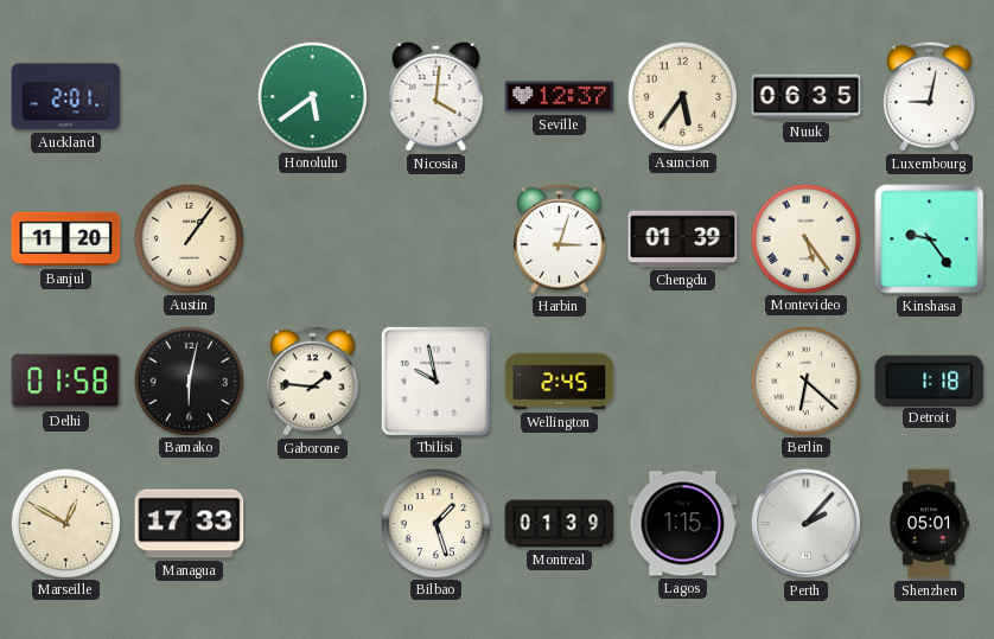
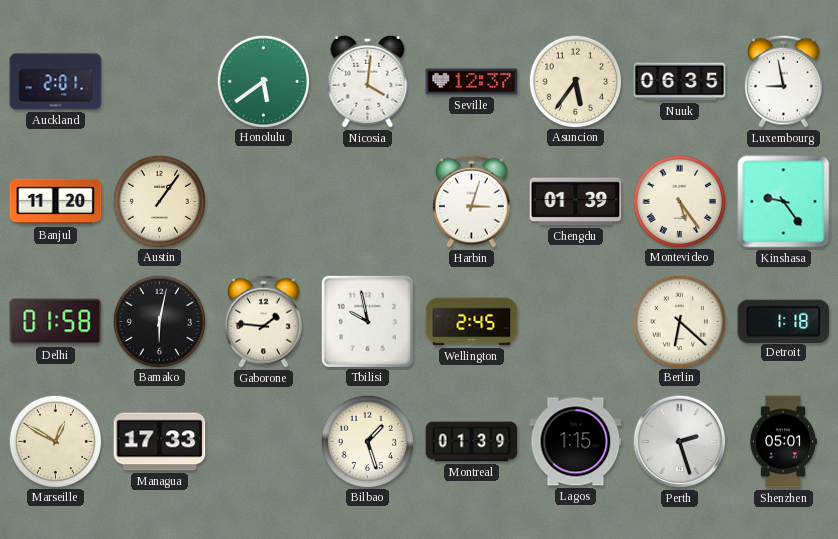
Luxembourg: 9:02 -> 8:58 (784, 81)
Perth: 2:07 -> 2:27 (680, 442)
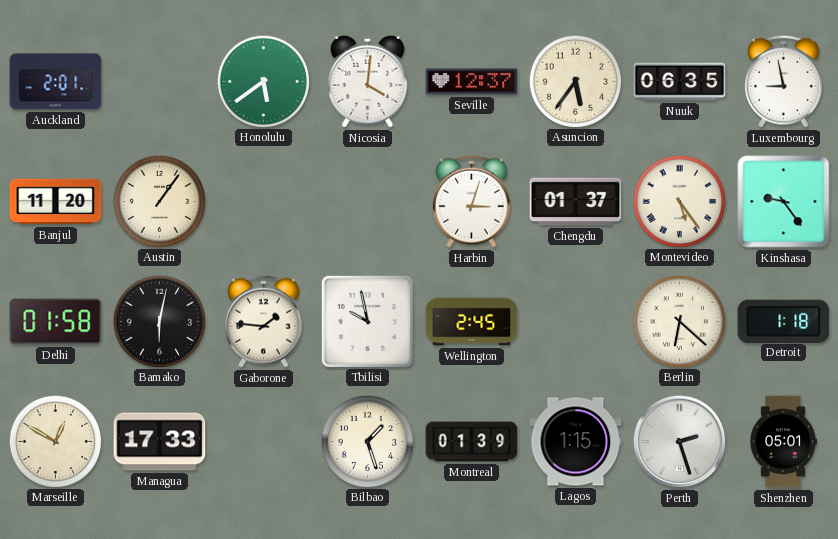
Chengdu: 01:39 -> 01:37 (576, 202)
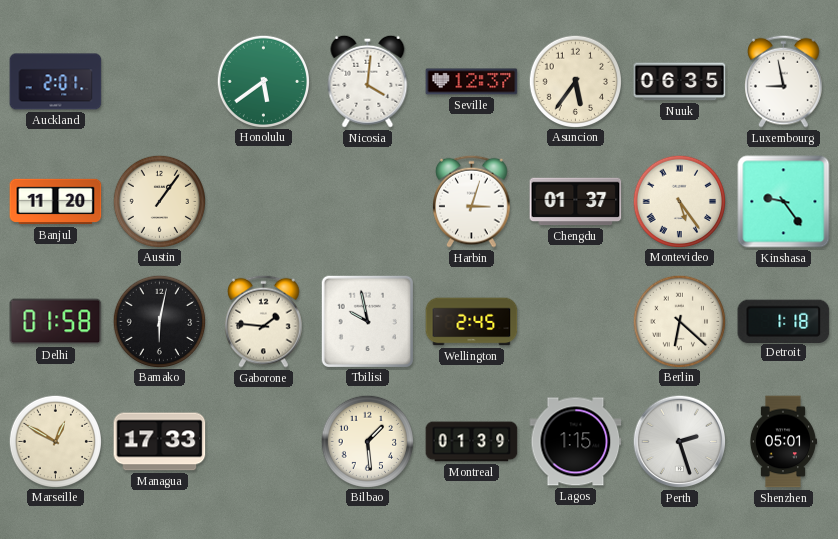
Bilbao: 1:27 -> 1:29 (367, 441)
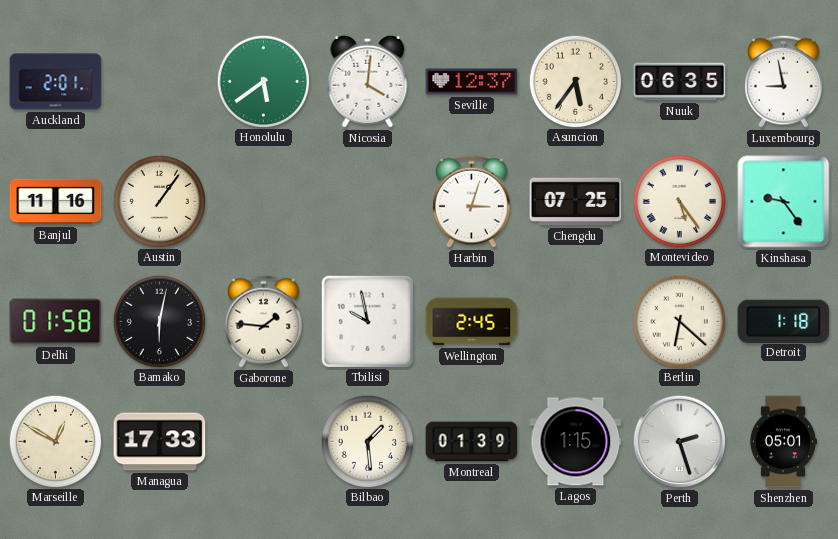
Banjul: 11:20 -> 11:16 (56, 202)
Chengdu: 01:37 -> 07:25 (576, 202)
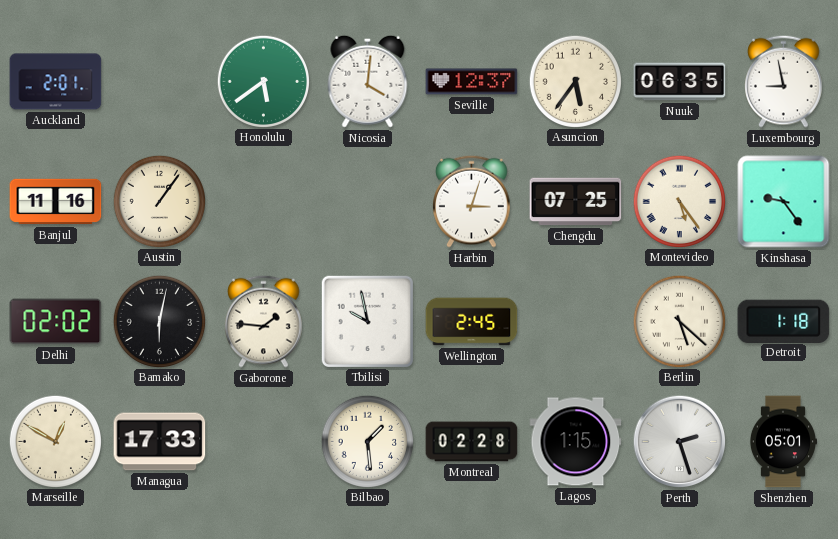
Delhi: 01:58 -> 02:02 (56, 322)
Berlin: 6:22 -> 5:22 (679, 321)
Montreal: 01:39 -> 02:28 (472, 442)
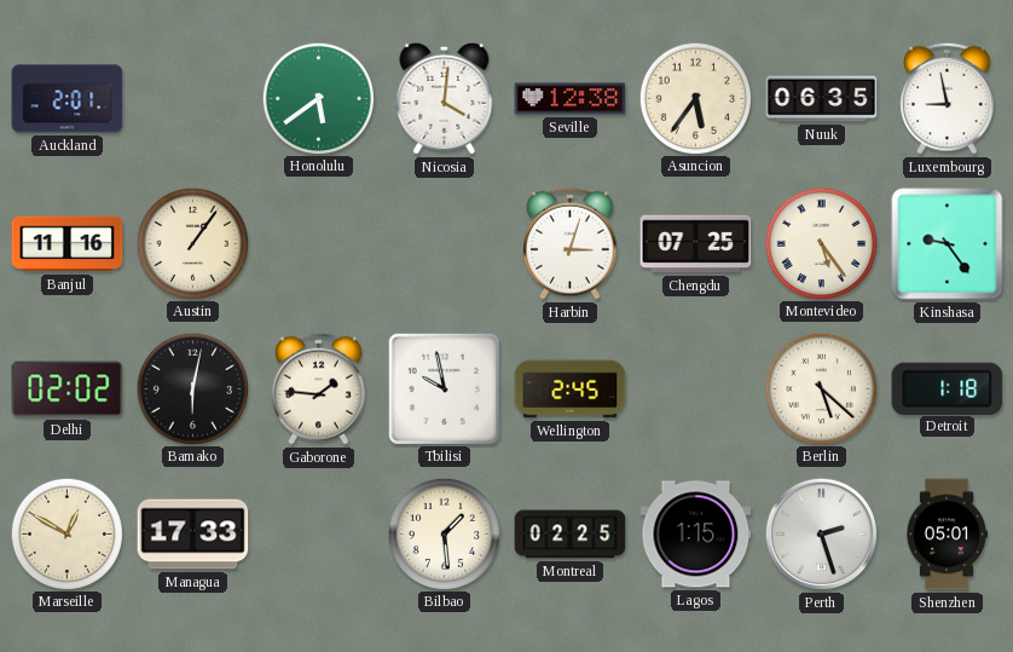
Seville: 12:37 -> 12:38 (571, 99)
Montreal: 02:28 -> 02:25 (571, 535)
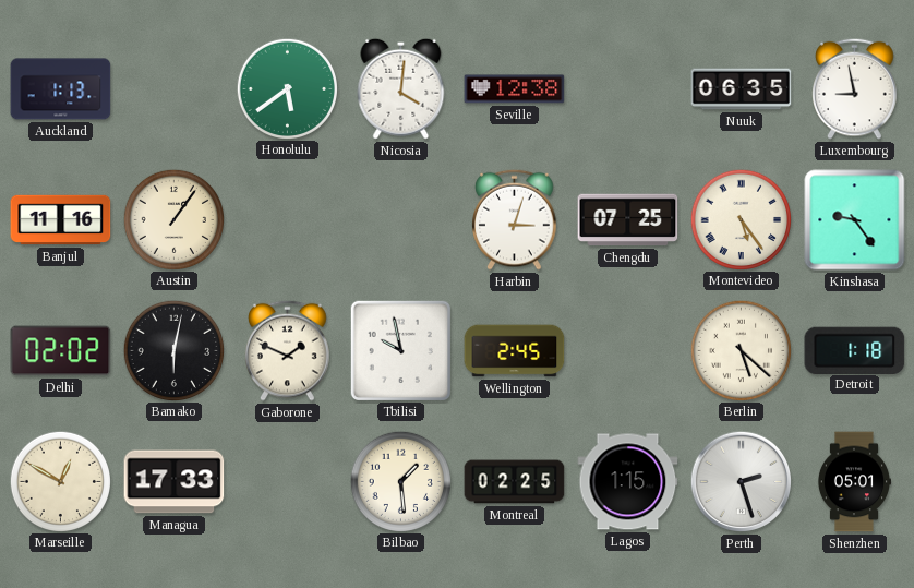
Auckland: 2:01 -> 1:13 (61, 89)
Asuncion: 5:36 -> none (695, 98)
Gaborone: 1:46 -> 1:49 (288, 350)
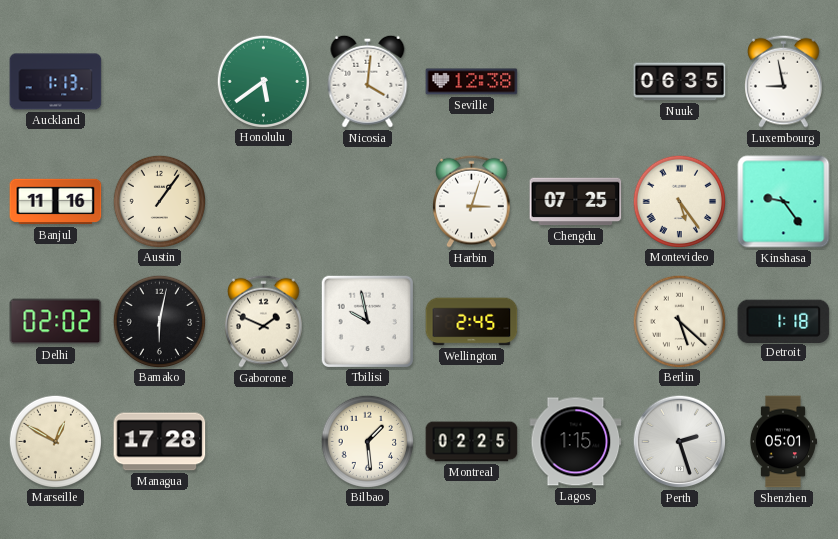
Managua: 17:33 -> 17:28 (160, 442)
